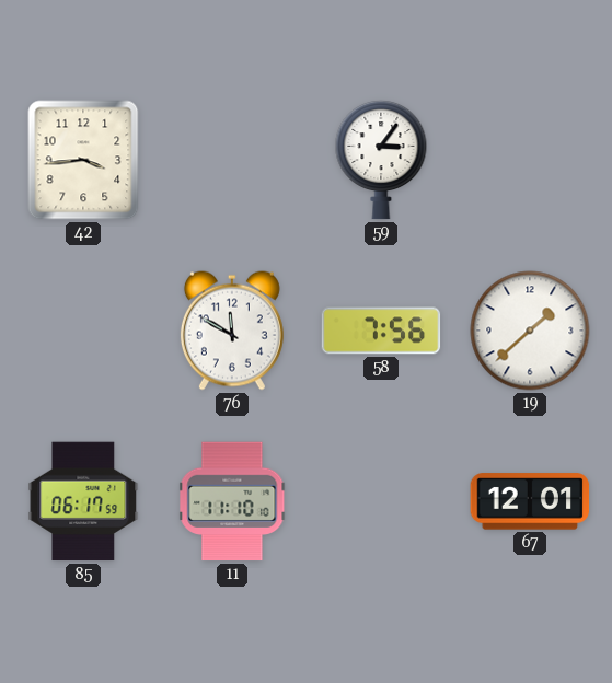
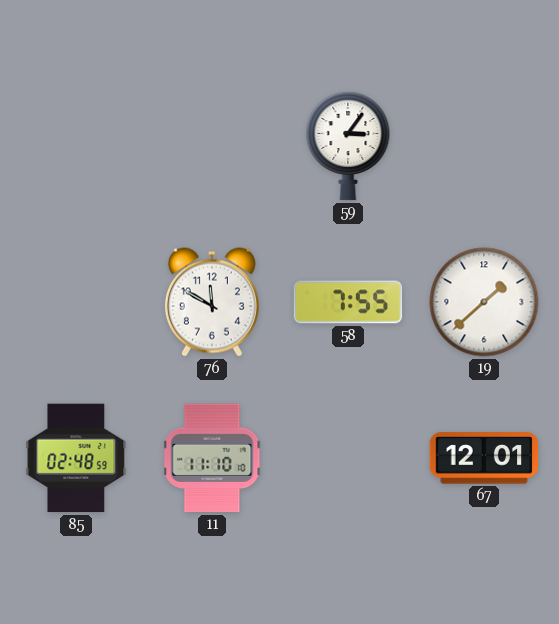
42: 3:44 -> none (83, 160)
58: 7:56 -> 7:55 (348, 302)
85: 06:17 -> 02:48 (76, 458)
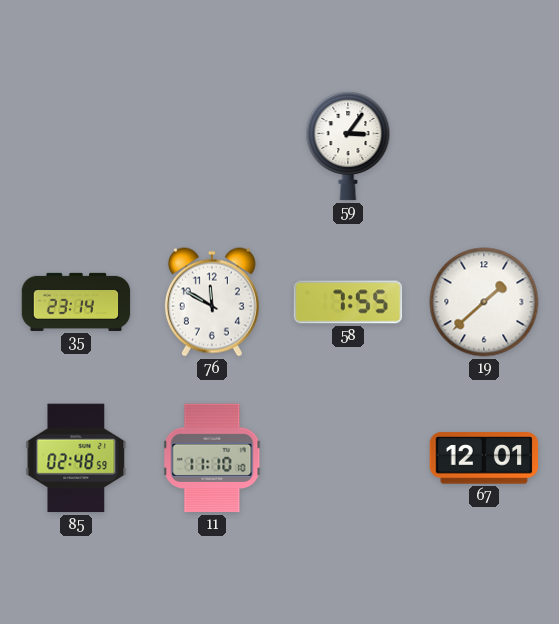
35: none -> 23:14 (76, 302)
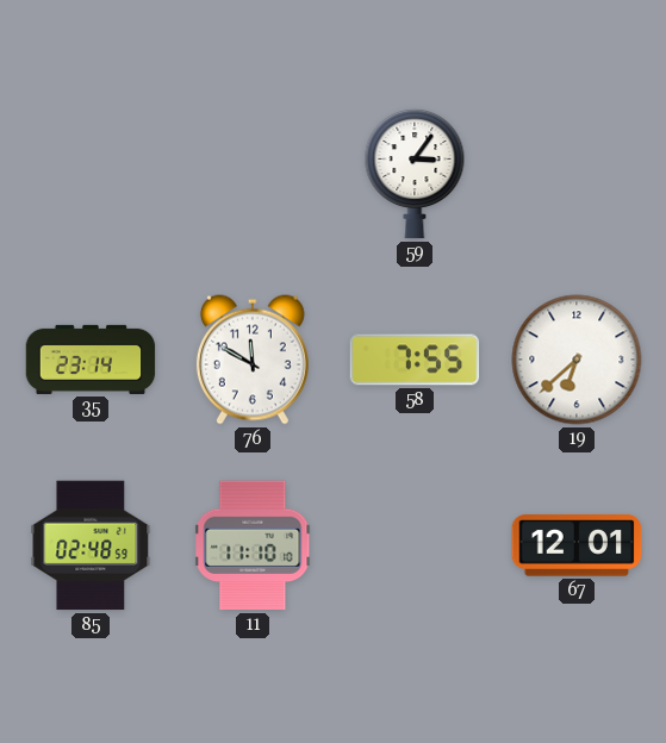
19: 1:38 -> 6:38 (577, 360)
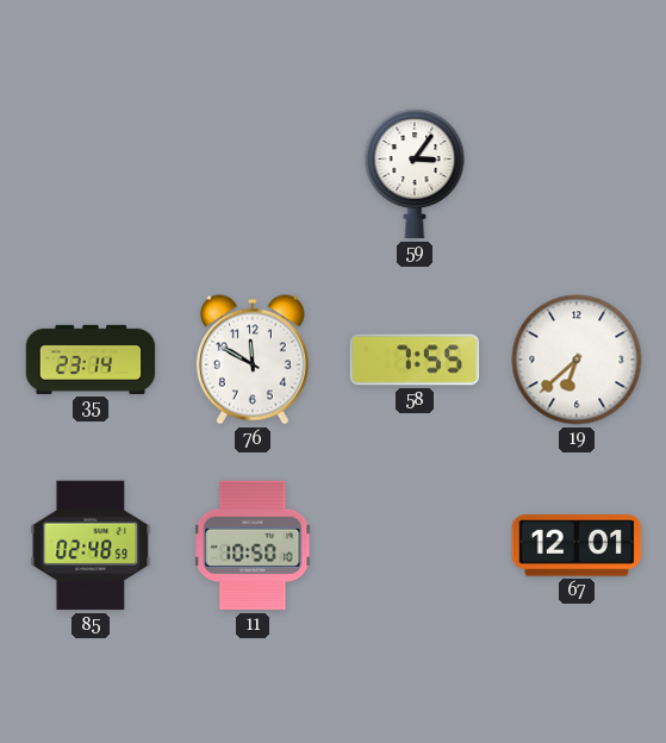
11: 11:10 -> 10:50 (253, 545)
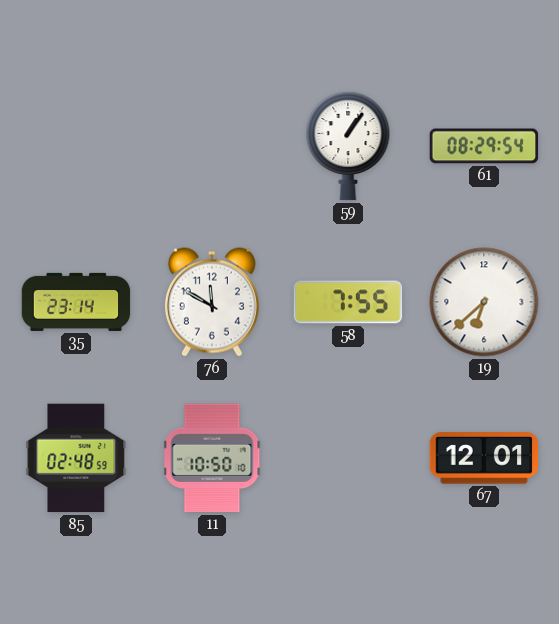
59: 3:06 -> 1:06 (348, 146)
61: none -> 08:29 (484, 146)
